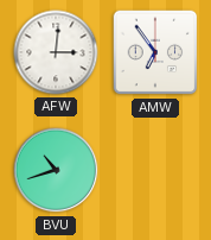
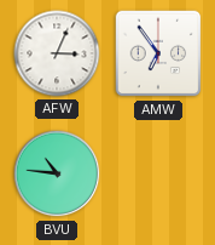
AFW: 3:01 -> 3:04 (57, 53)
BVU: 10:42 -> 10:46 (57, 173)
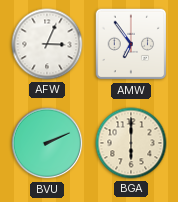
BVU: 10:46 -> 2:11 (47, 143)
BGA: none -> 6:00 (131, 143)
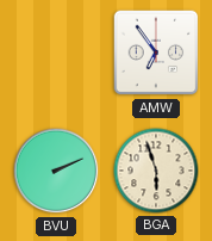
AFW: 3:04 -> none (47, 44)
BGA: 6:00 -> 5:57 (156, 171)
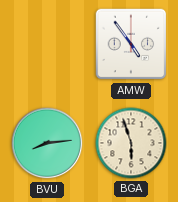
AMW: 6:54 -> 4:54 (131, 44)
BVU: 2:11 -> 8:14 (47, 143)
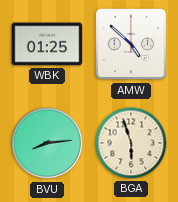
WBK: none -> 01:25 (47, 44)
AMW: 4:54 -> 4:52 (131, 44)
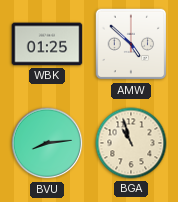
BGA: 5:57 -> 10:57 (131, 143)
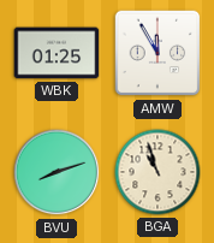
AMW: 4:52 -> 11:55 (157, 53)
BVU: 8:14 -> 8:12 (57, 172)
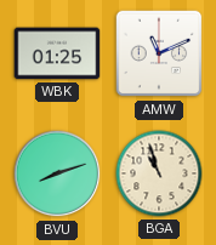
AMW: 11:55 -> 11:11 (159, 53)
